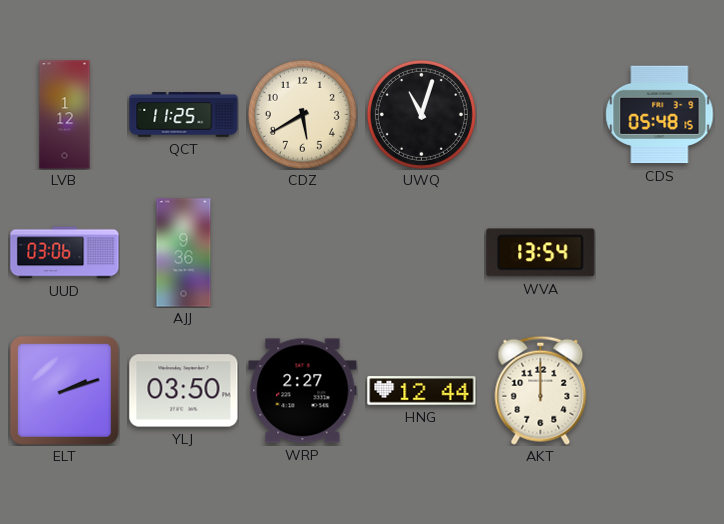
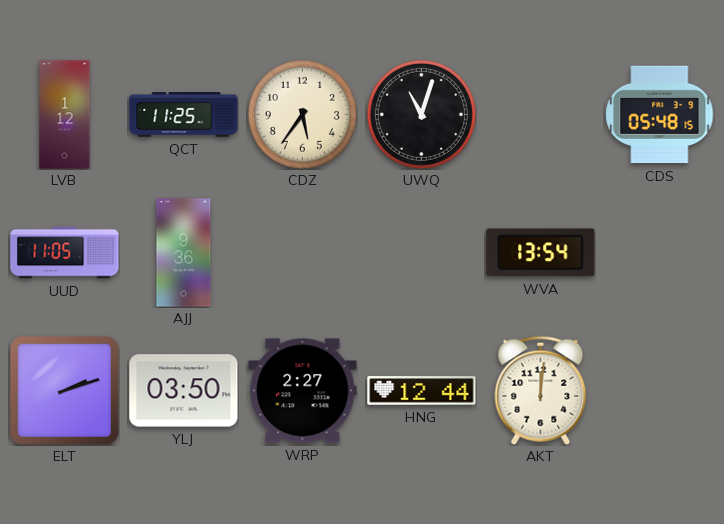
CDZ: 5:40 -> 5:36 (302, 114)
UUD: 03:06 -> 11:05 (65, 253)
AKT: 12:00 -> 12:01 (541, 390)
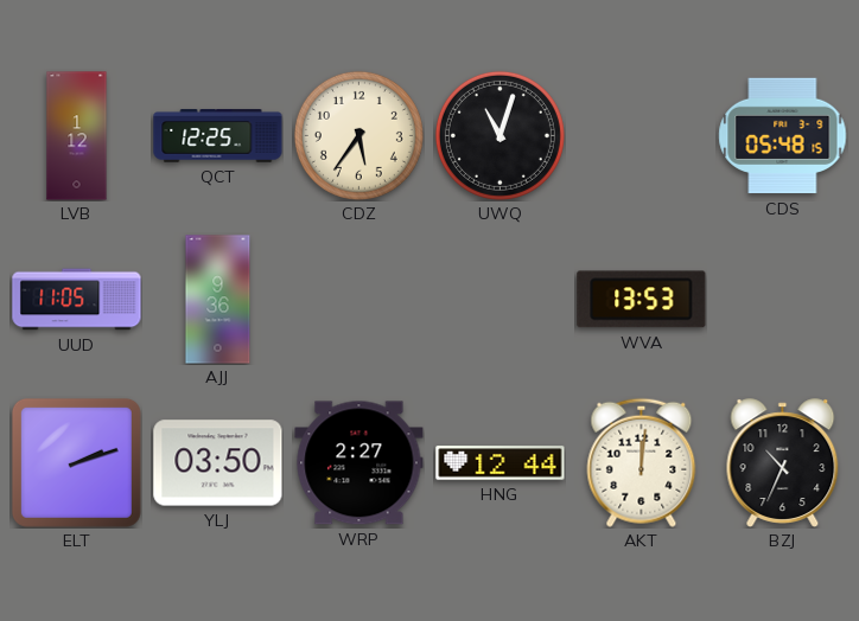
QCT: 11:25 -> 12:25 (218, 136)
WVA: 13:54 -> 13:53 (642, 300)
BZJ: none -> 10:34 (783, 463)
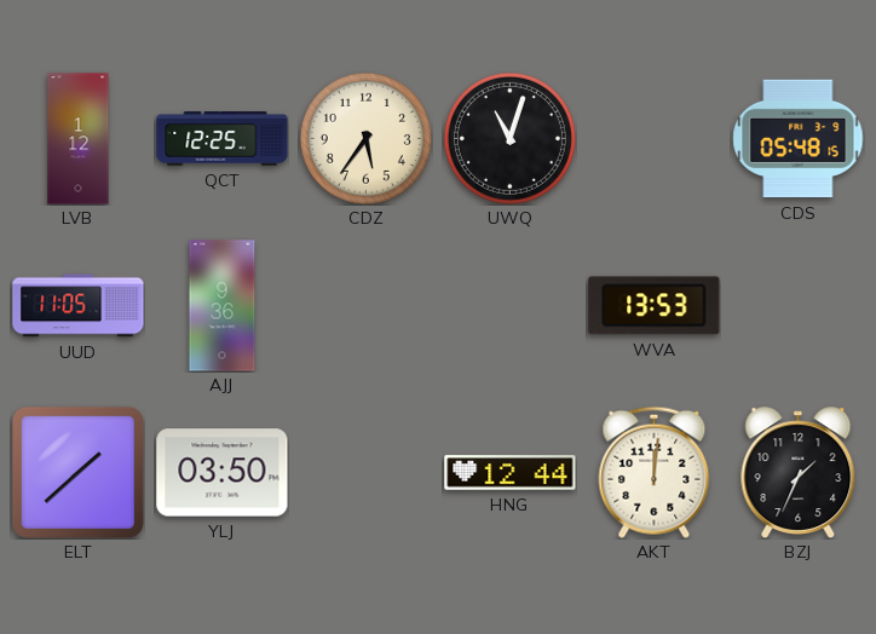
ELT: 2:12 -> 1:38 (77, 472)
WRP: 2:27 -> none (359, 463)
BZJ: 10:34 -> 1:34 (799, 473)
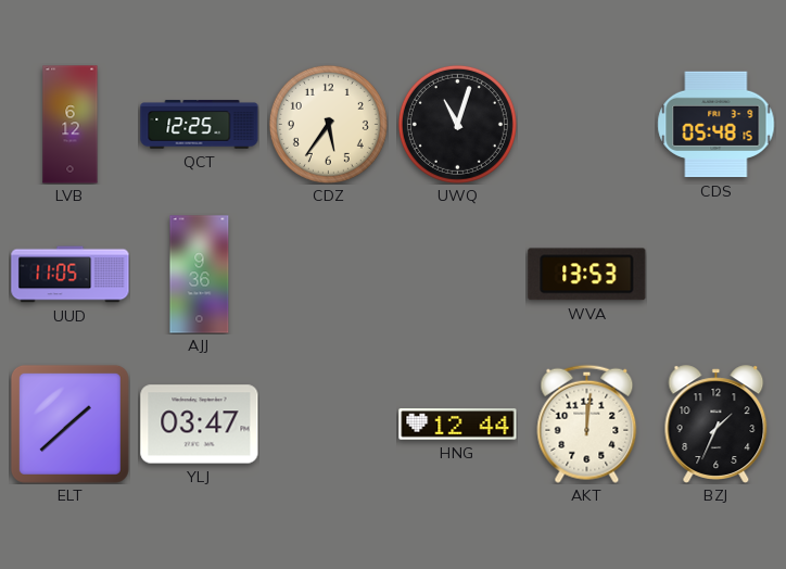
LVB: 1:12 -> 6:12 (71, 125)
YLJ: 03:50 -> 03:47 (200, 425)
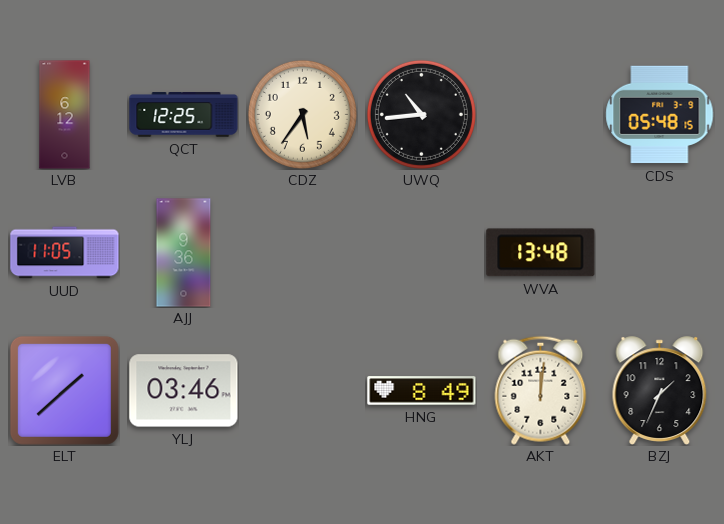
UWQ: 11:03 -> 10:44 (421, 114)
WVA: 13:53 -> 13:48 (541, 253)
YLJ: 03:47 -> 03:46 (184, 391)
HNG: 12:44 -> 8:49 (422, 391)
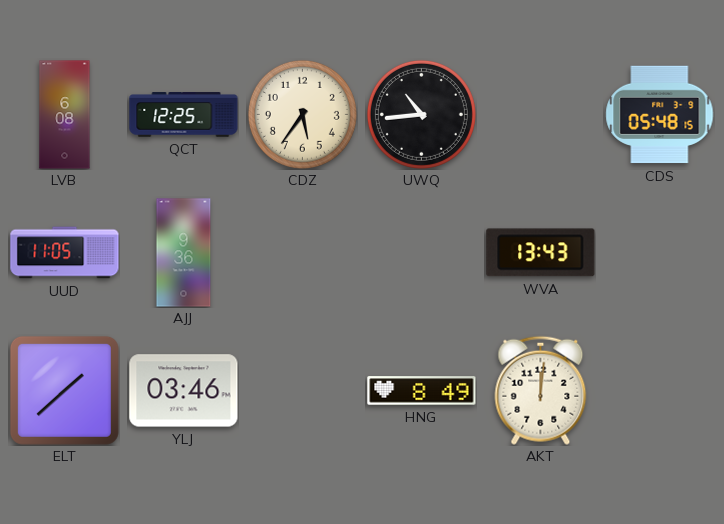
LVB: 6:12 -> 6:08 (65, 115)
WVA: 13:48 -> 13:43 (541, 253)
BZJ: 1:34 -> none (660, 391)
